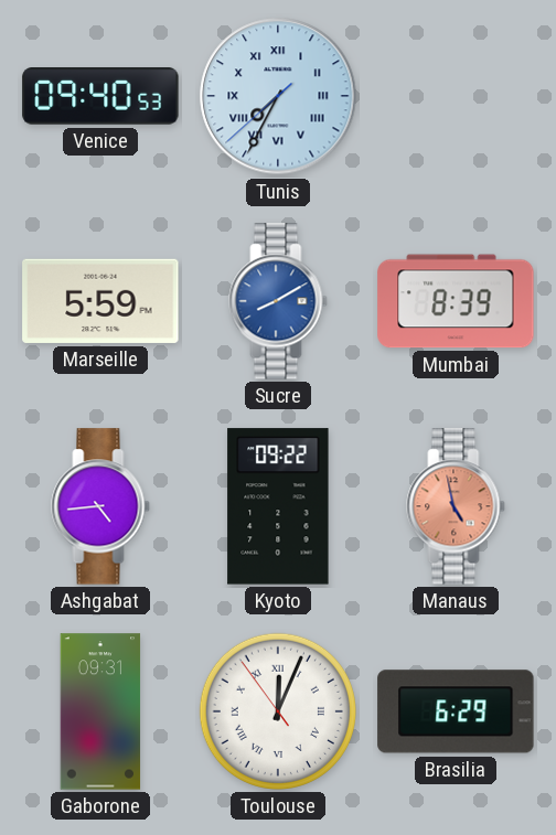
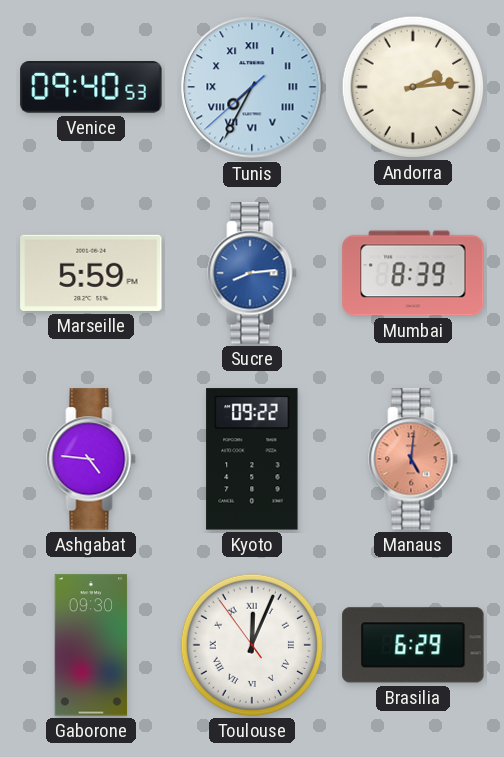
Andorra: none -> 2:14 (413, 87)
Sucre: 8:10 -> 8:14 (252, 273)
Ashgabat: 4:44 -> 4:46 (91, 459)
Manaus: 4:58 -> 5:01 (413, 459)
Gaborone: 09:31 -> 09:30 (91, 645)
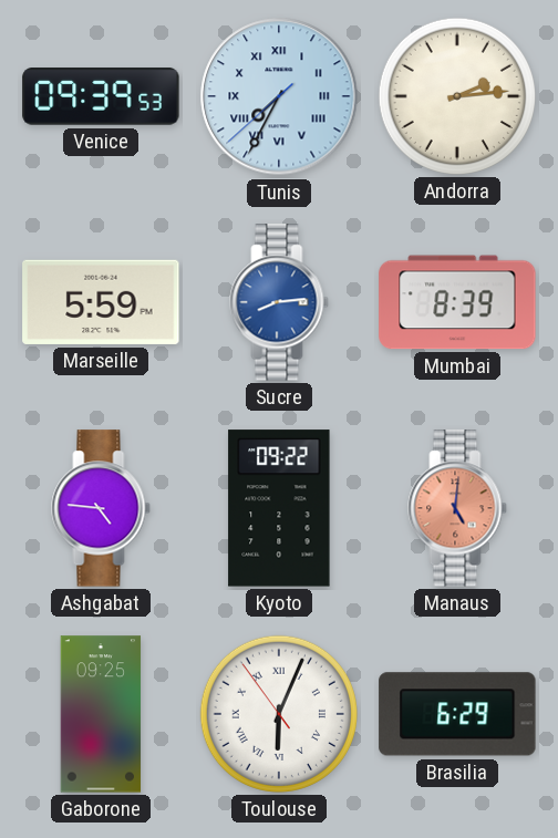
Venice: 09:40 -> 09:39 (101, 97)
Gaborone: 09:30 -> 09:25 (101, 714)
Toulouse: 12:03 -> 6:03 (279, 714)
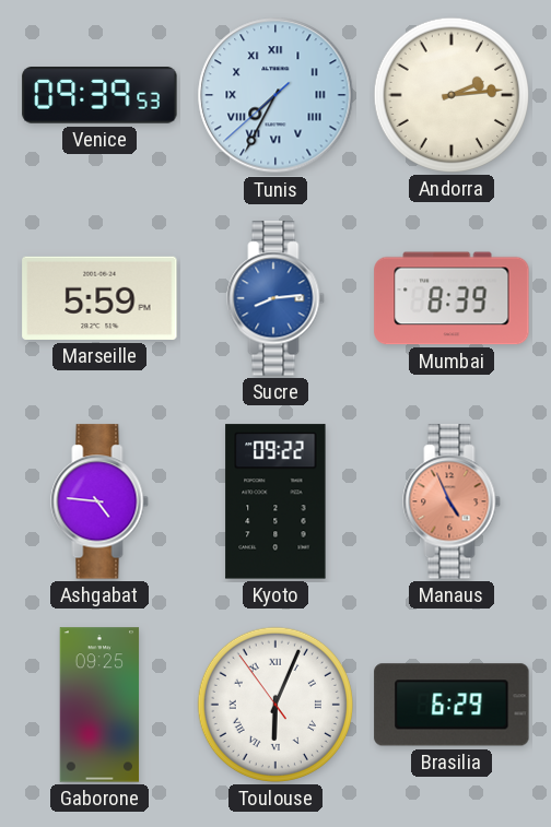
Manaus: 5:01 -> 4:56 (452, 501)
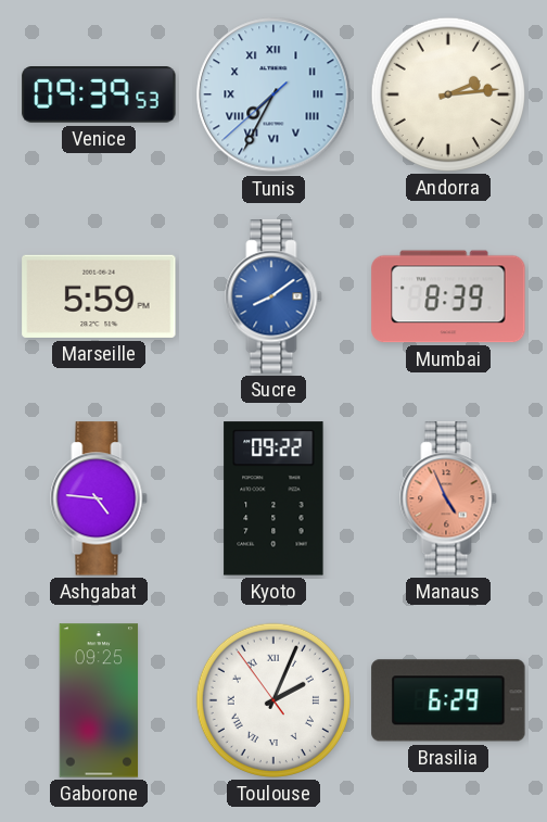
Sucre: 8:14 -> 8:09 (273, 296)
Toulouse: 6:03 -> 2:03 (273, 700)
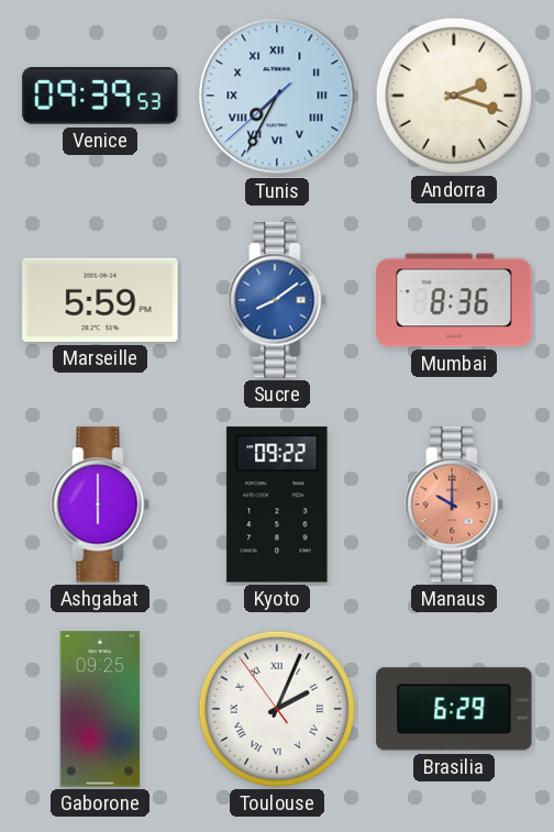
Andorra: 2:14 -> 2:18 (454, 96)
Mumbai: 8:39 -> 8:36 (454, 300)
Ashgabat: 4:46 -> 6:00 (100, 504)
Manaus: 4:56 -> 10:00 (454, 504)
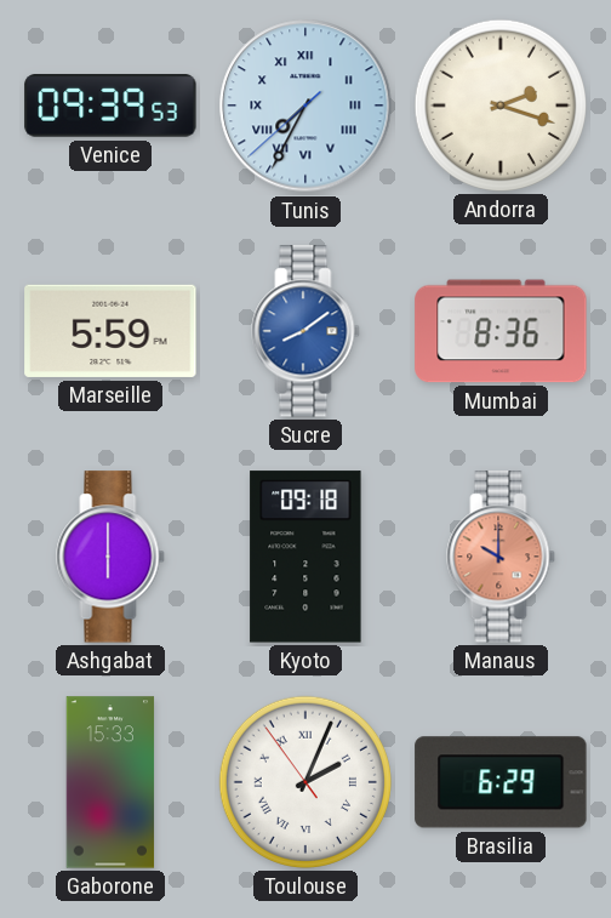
Kyoto: 09:22 -> 09:18 (305, 557)
Gaborone: 09:25 -> 15:33 (110, 782)
